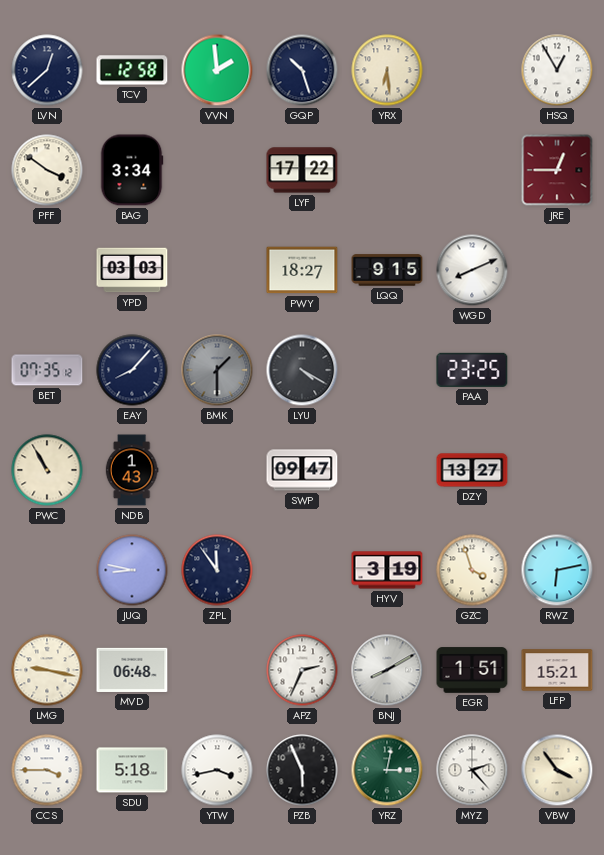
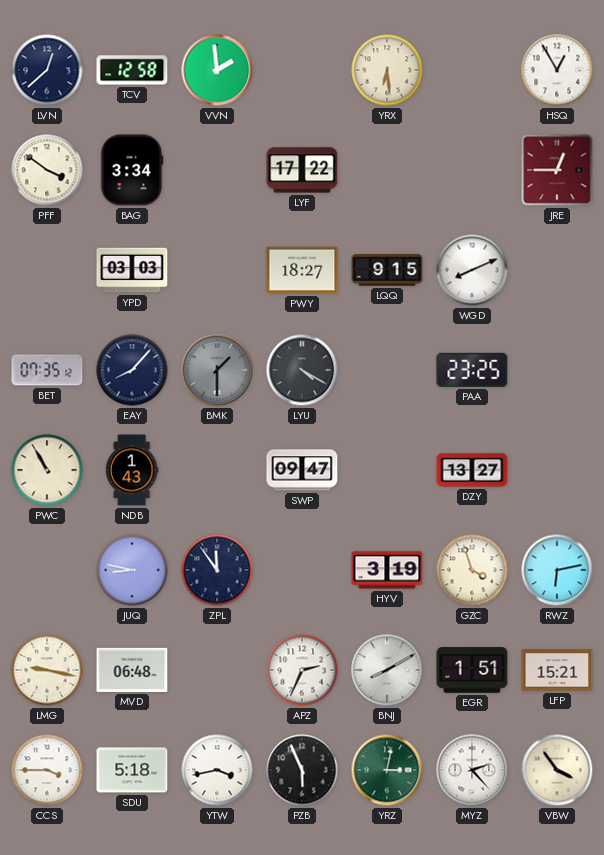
GQP: 10:27 -> none (302, 70)
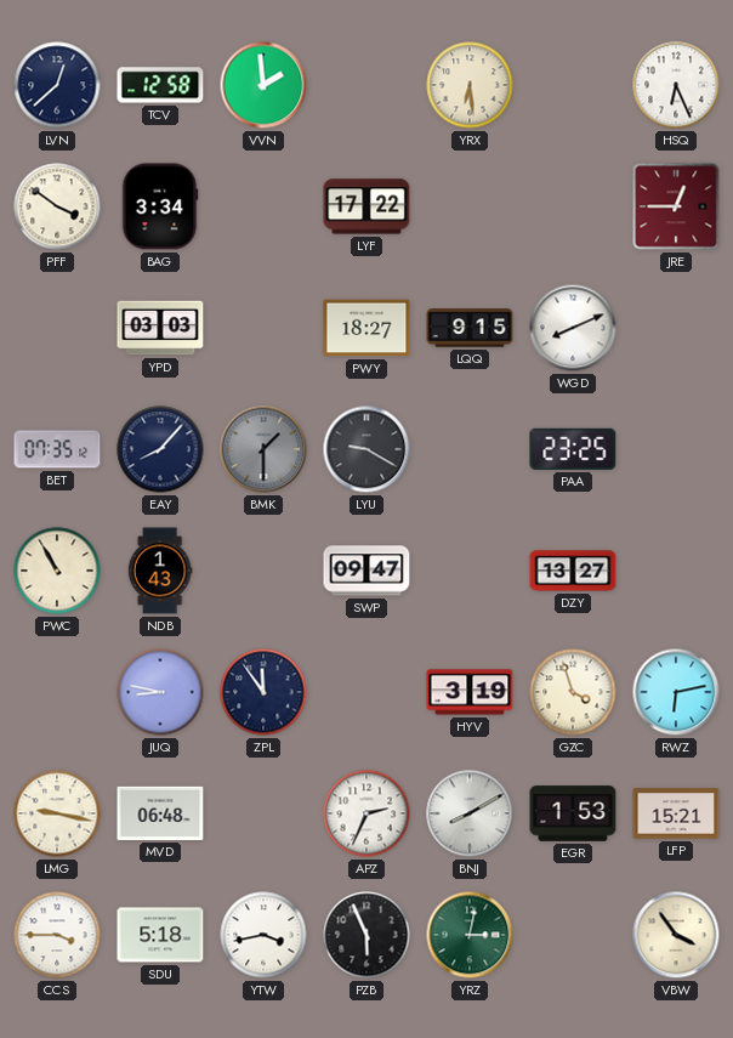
HSQ: 12:55 -> 6:26 (676, 85)
LYU: 4:20 -> 9:20 (366, 449)
EGR: 1:51 -> 1:53 (573, 813)
MYZ: 2:23 -> none (472, 770)
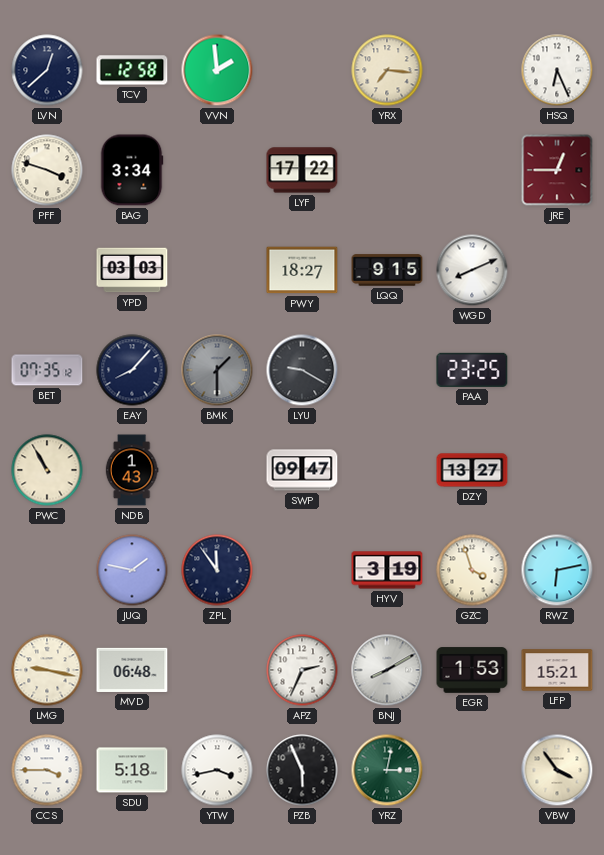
YRX: 6:29 -> 7:16 (387, 70)
PFF: 3:51 -> 3:48 (47, 170)
JUQ: 8:47 -> 1:47 (132, 570)
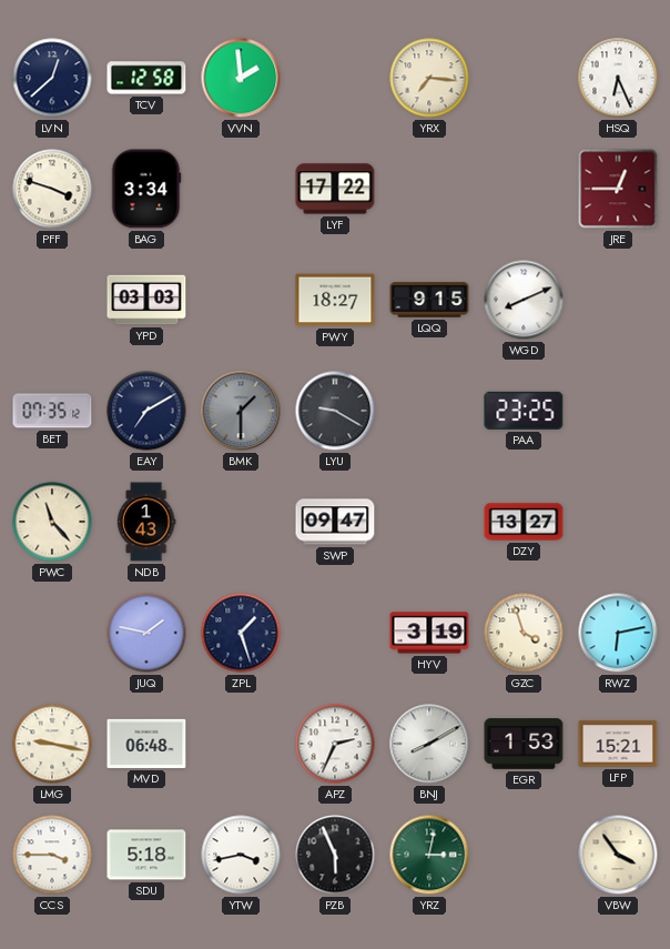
EAY: 8:07 -> 7:10 (146, 411)
PWC: 10:55 -> 11:23 (52, 522)
ZPL: 11:54 -> 1:27 (241, 633)
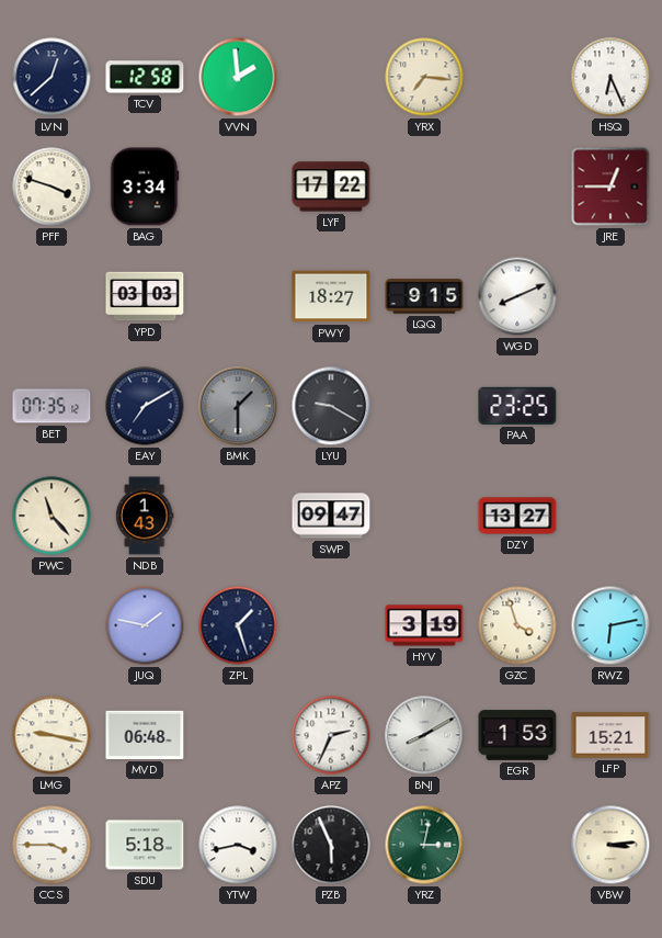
VBW: 3:54 -> 3:14 (610, 845)
